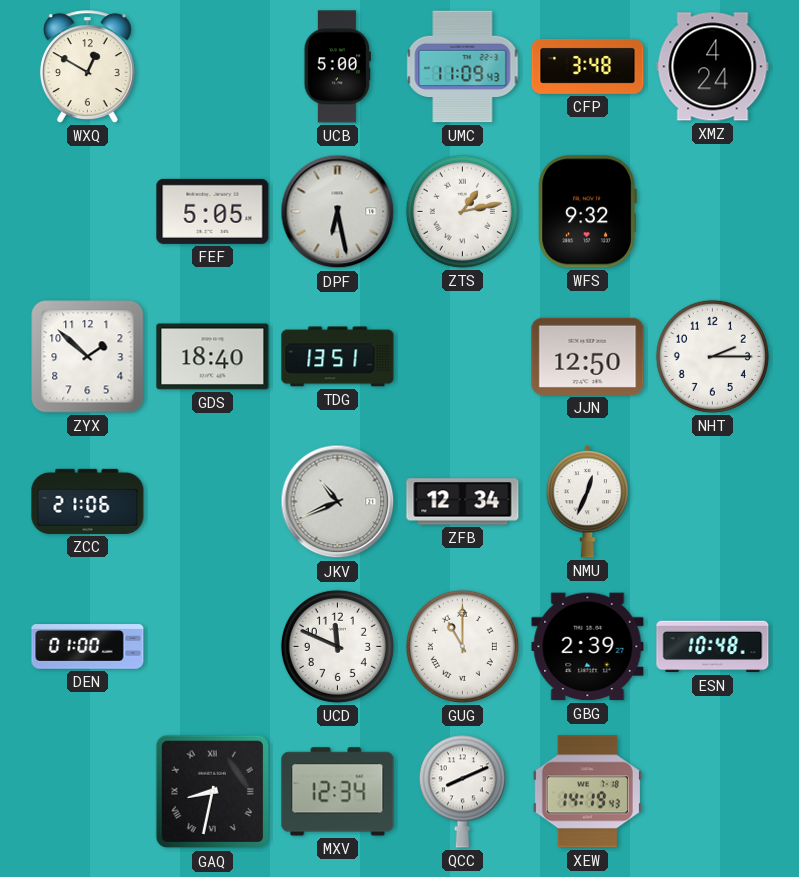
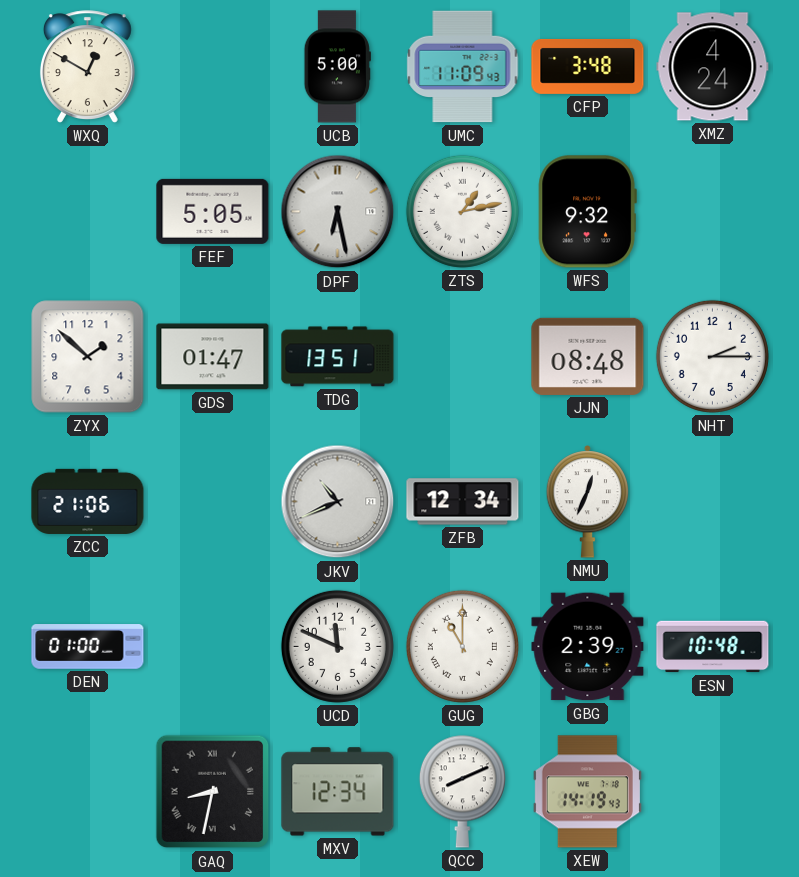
GDS: 18:40 -> 01:47 (213, 357)
JJN: 12:50 -> 08:48 (588, 356)
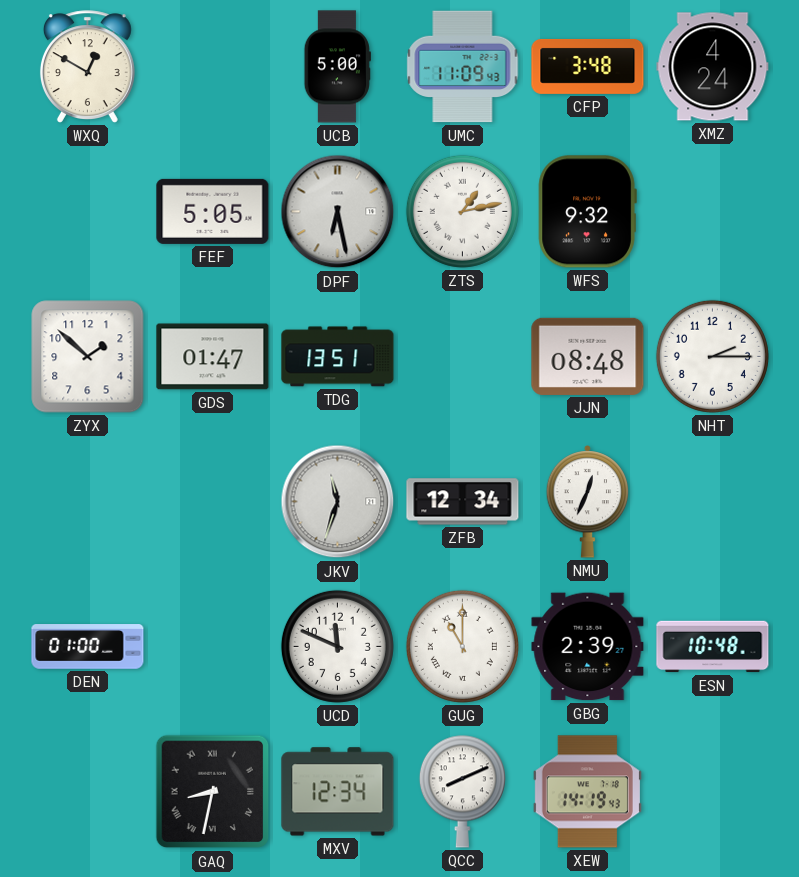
ZCC: 21:06 -> none (88, 501)
JKV: 10:41 -> 11:33 (338, 502)
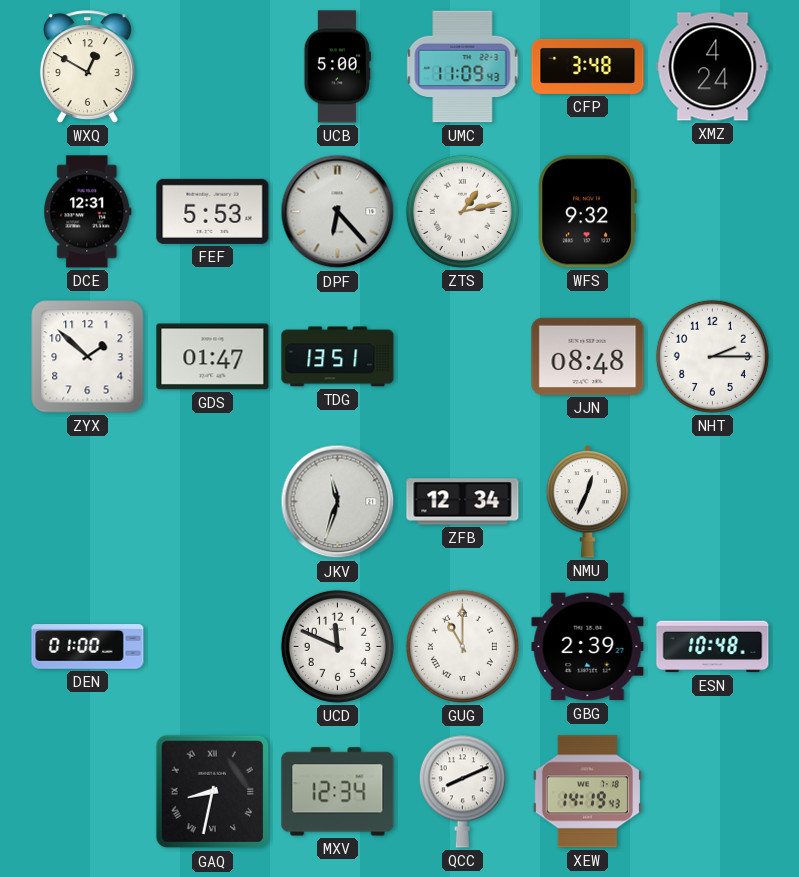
DCE: none -> 12:31 (88, 212)
FEF: 5:05 -> 5:53 (213, 211)
DPF: 6:28 -> 6:23 (338, 212)
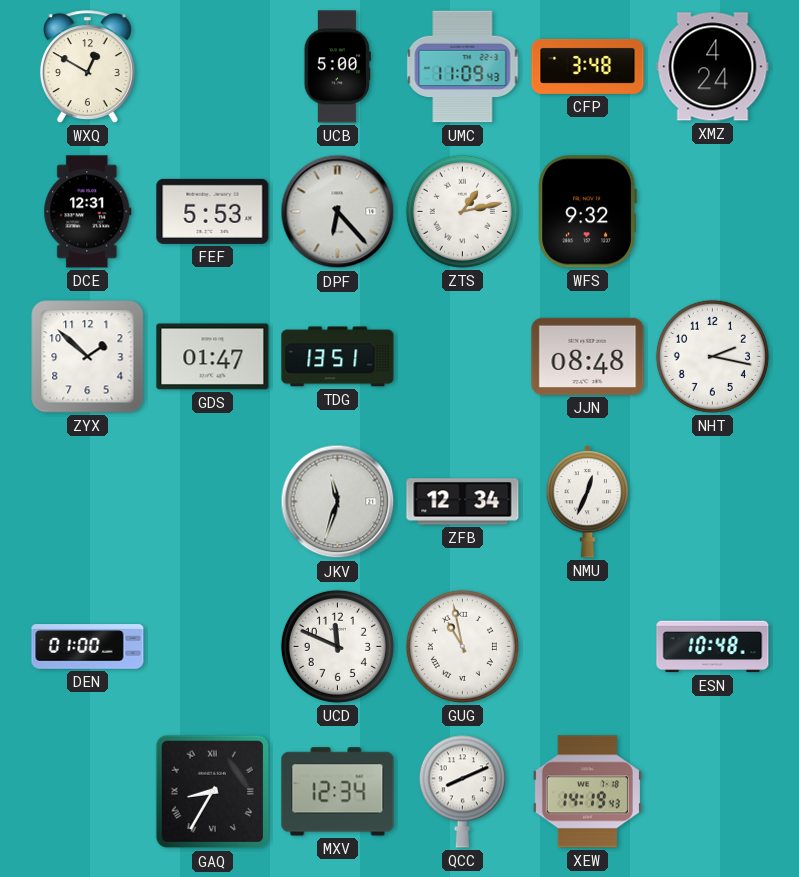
NHT: 2:15 -> 2:17 (712, 356)
GUG: 11:00 -> 10:58 (462, 646)
GBG: 2:39 -> none (588, 647)
GAQ: 8:32 -> 8:35 (213, 792)
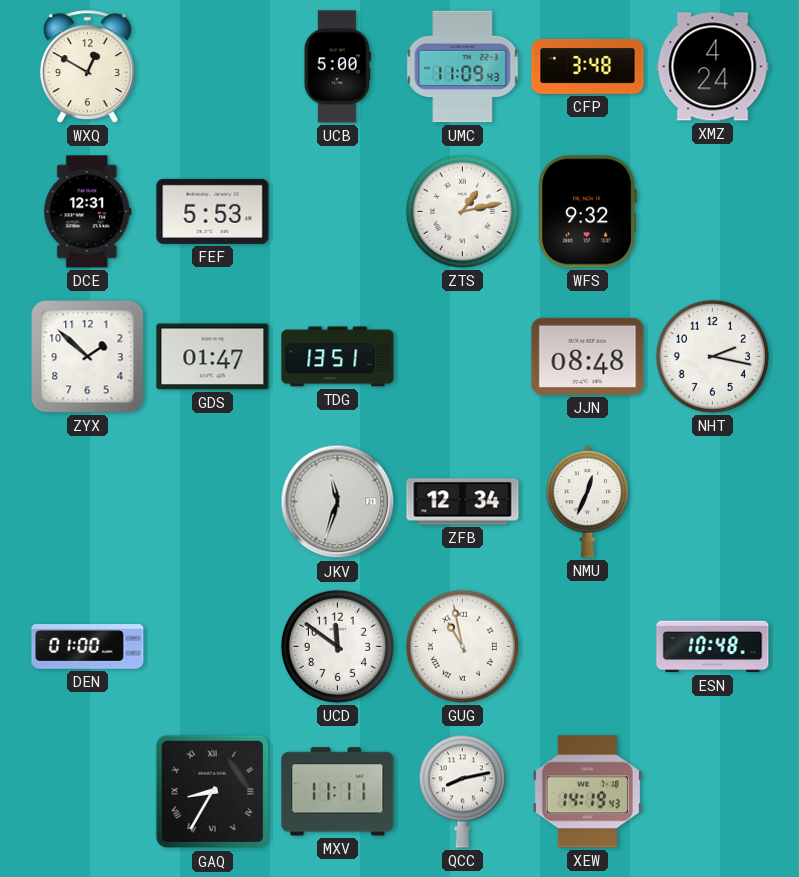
DPF: 6:23 -> none (338, 212)
UCD: 11:49 -> 11:51 (337, 646)
MXV: 12:34 -> 11:11 (338, 792)
QCC: 8:11 -> 8:13 (462, 791)
